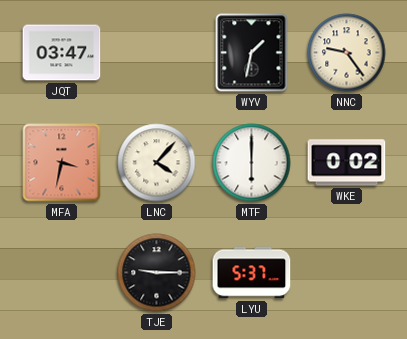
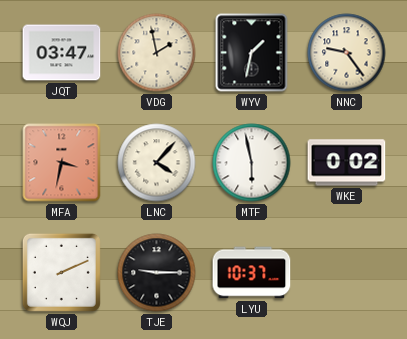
VDG: none -> 1:58 (157, 53)
MTF: 6:00 -> 5:58 (252, 163)
WQJ: none -> 2:11 (61, 272)
LYU: 5:37 -> 10:37 (252, 273)
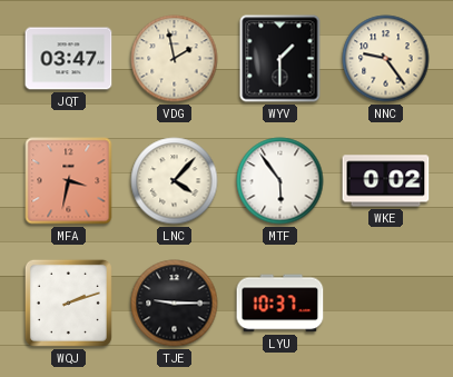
WYV: 1:32 -> 1:30 (280, 59)
MTF: 5:58 -> 5:54 (280, 181)
WQJ: 2:11 -> 2:12 (68, 302)
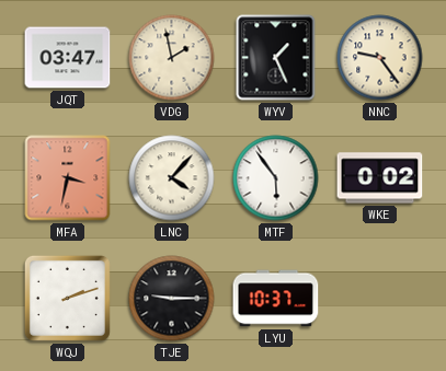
WYV: 1:30 -> 1:26 (276, 58)
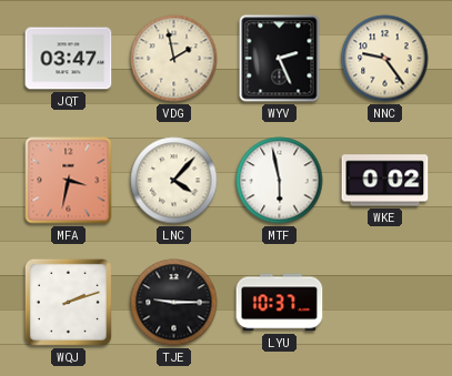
WYV: 1:26 -> 2:26 (280, 59)
MTF: 5:54 -> 5:58 (280, 181)
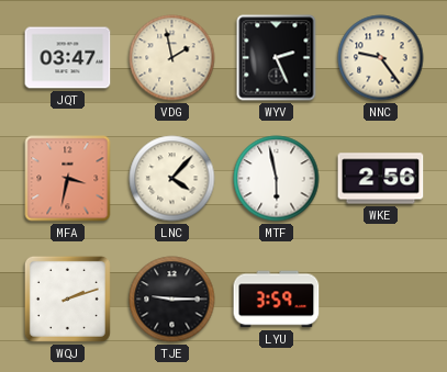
WKE: 0:02 -> 2:56 (381, 179)
LYU: 10:37 -> 3:59 (277, 300)
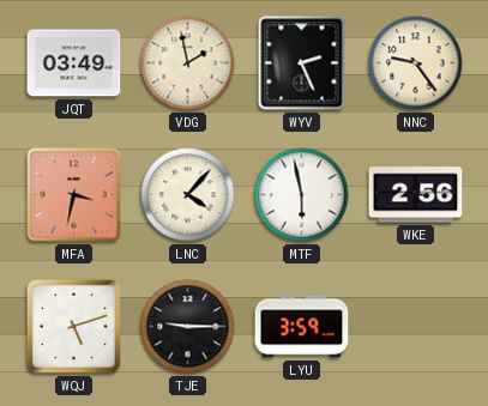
JQT: 03:47 -> 03:49 (74, 63)
WQJ: 2:12 -> 5:12 (73, 326)
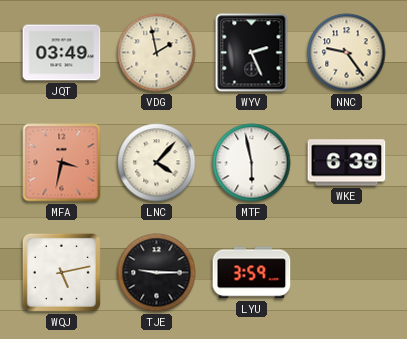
WKE: 2:56 -> 6:39 (347, 163)
WQJ: 5:12 -> 5:13 (61, 272)
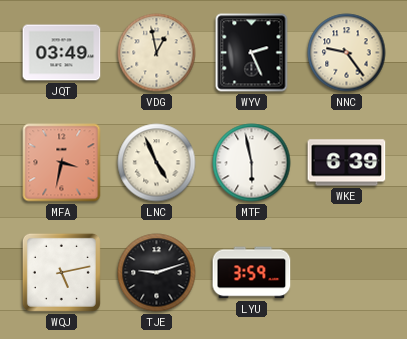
VDG: 1:58 -> 12:58 (157, 53)
LNC: 4:07 -> 4:56 (157, 163)
TJE: 9:15 -> 9:12 (157, 273)
